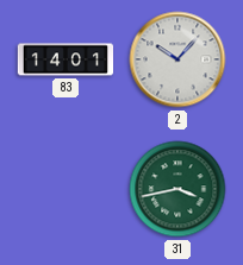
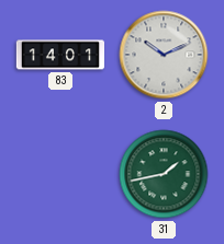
2: 10:07 -> 10:11 (164, 55)
31: 3:43 -> 1:43 (164, 174)
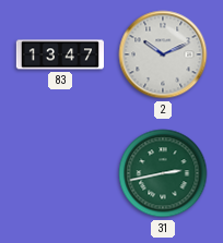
83: 14:01 -> 13:47 (60, 54)
31: 1:43 -> 2:43 (163, 173)
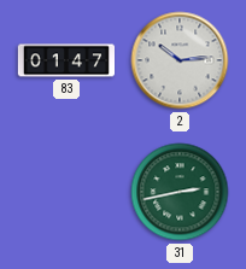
83: 13:47 -> 01:47 (66, 60)
2: 10:11 -> 10:14 (180, 60)
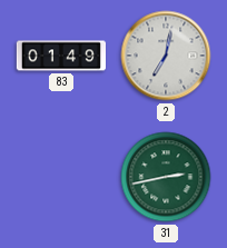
83: 01:47 -> 01:49 (61, 56)
2: 10:14 -> 7:02 (166, 56)
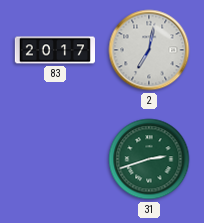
83: 01:49 -> 20:17 (55, 50)
31: 2:43 -> 2:42 (149, 159)
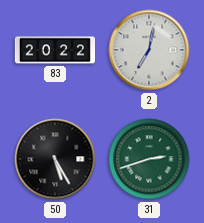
83: 20:17 -> 20:22 (55, 50)
50: none -> 5:25 (55, 159)
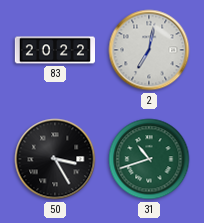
50: 5:25 -> 3:25 (55, 159)
31: 2:42 -> 10:42 (149, 159)
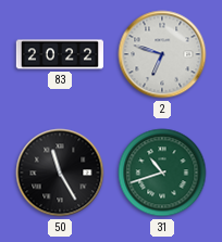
2: 7:02 -> 6:48 (162, 54)
50: 3:25 -> 11:25 (60, 173)
